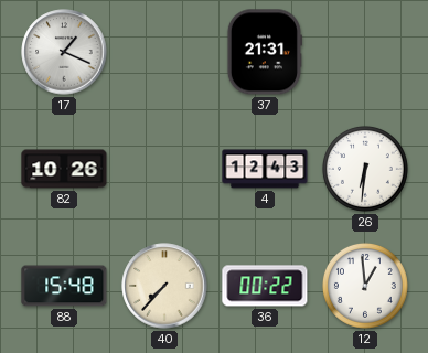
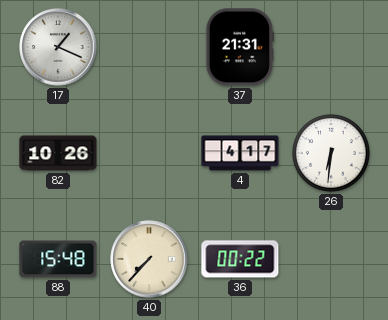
4: 12:43 -> 4:17 (240, 153)
12: 12:59 -> none (365, 286)
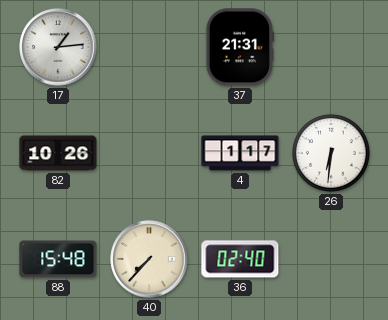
17: 1:19 -> 1:14 (58, 47)
4: 4:17 -> 1:17 (240, 153)
36: 00:22 -> 02:40 (240, 259)
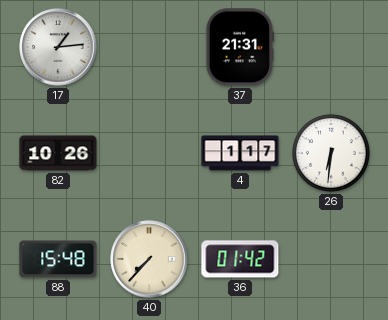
36: 02:40 -> 01:42 (240, 259)
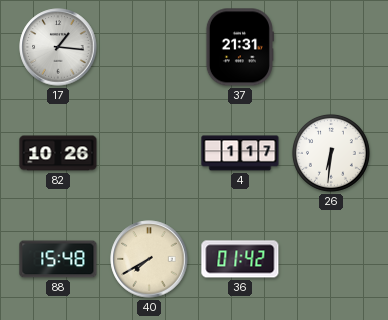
17: 1:14 -> 1:16 (58, 47)
40: 7:37 -> 7:40 (149, 259)
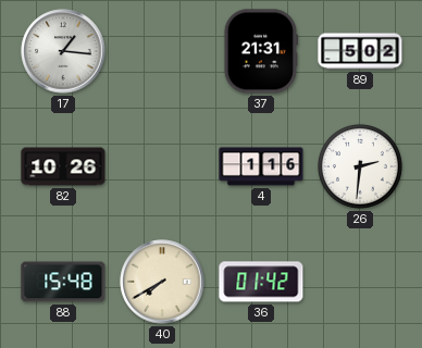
89: none -> 5:02 (360, 51)
4: 1:17 -> 1:16 (261, 166)
26: 6:31 -> 2:31 (360, 166)
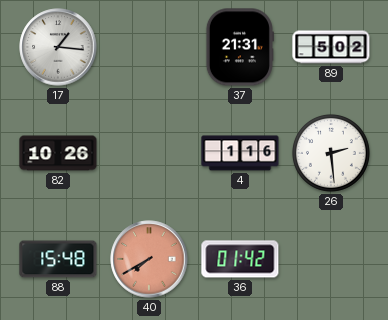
26: 2:31 -> 2:29 (331, 153)
40 dial: cream -> salmon (149, 259)
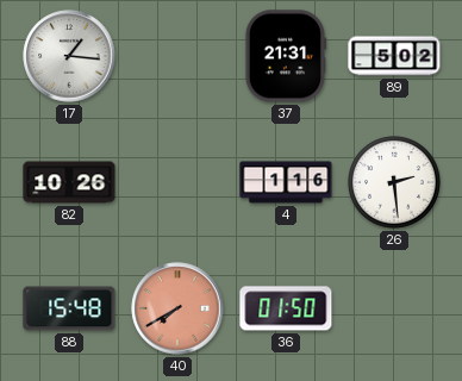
36: 01:42 -> 01:50 (286, 308)
